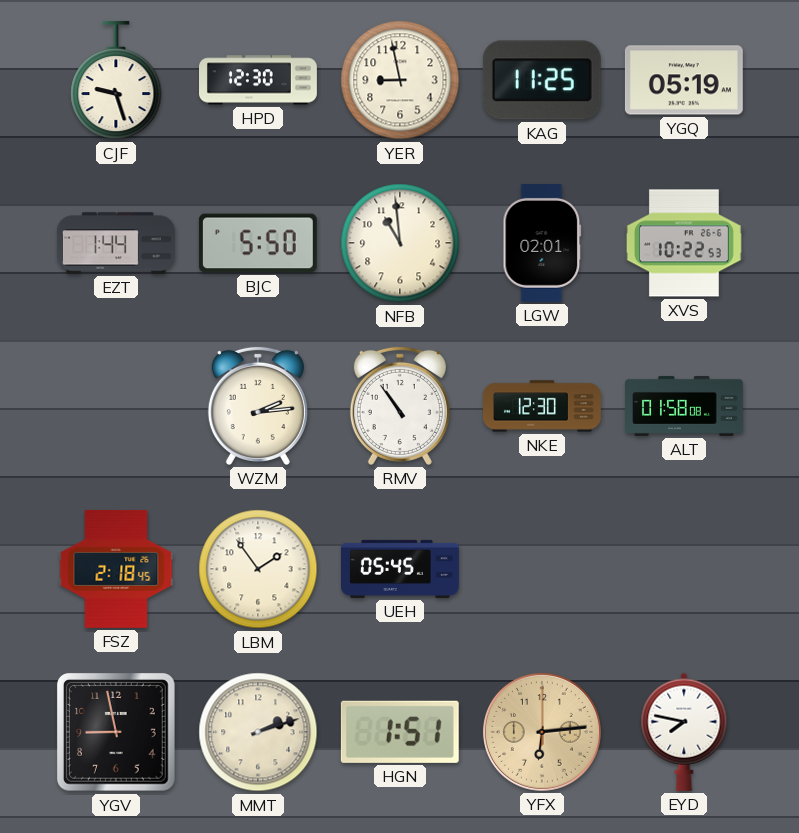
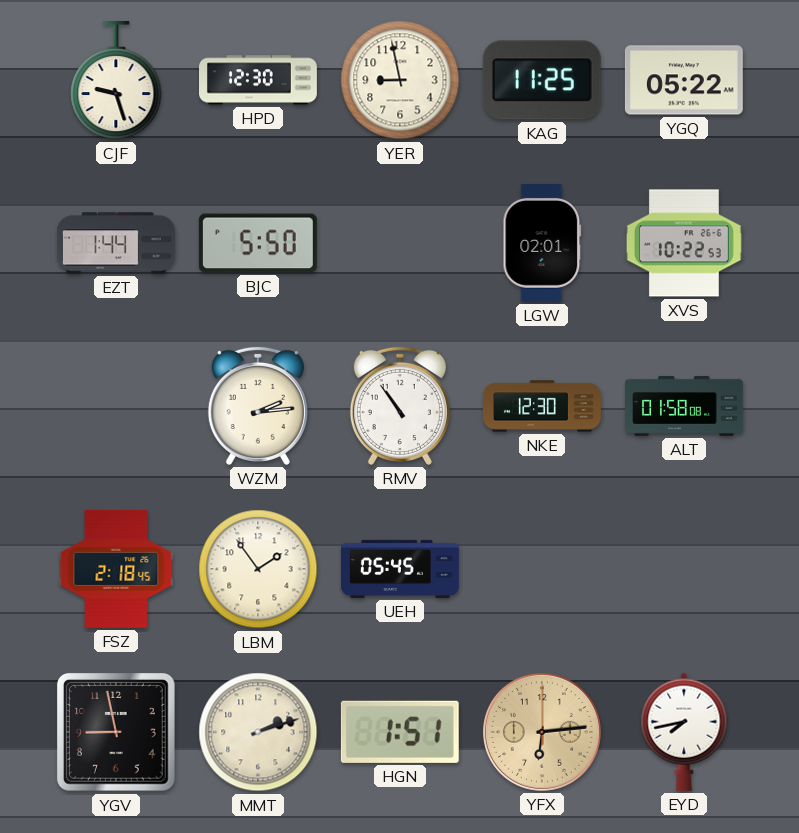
YGQ: 05:19 -> 05:22 (684, 80)
NFB: 10:59 -> none (400, 243)
EYD: 7:47 -> 7:43 (684, 732)
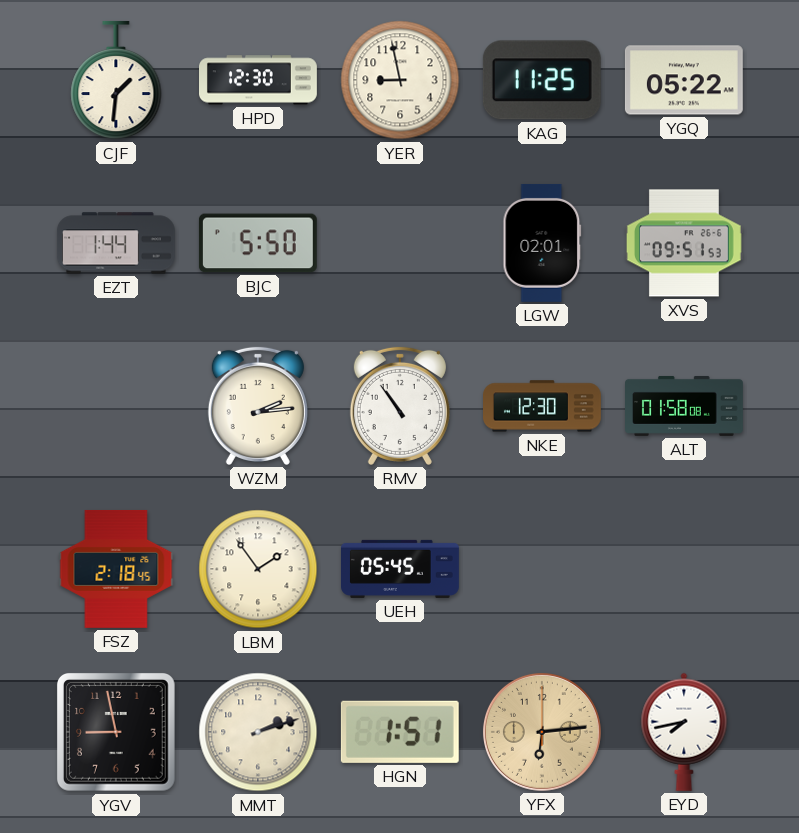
CJF: 9:27 -> 1:31 (116, 80)
XVS: 10:22 -> 09:51 (684, 243)
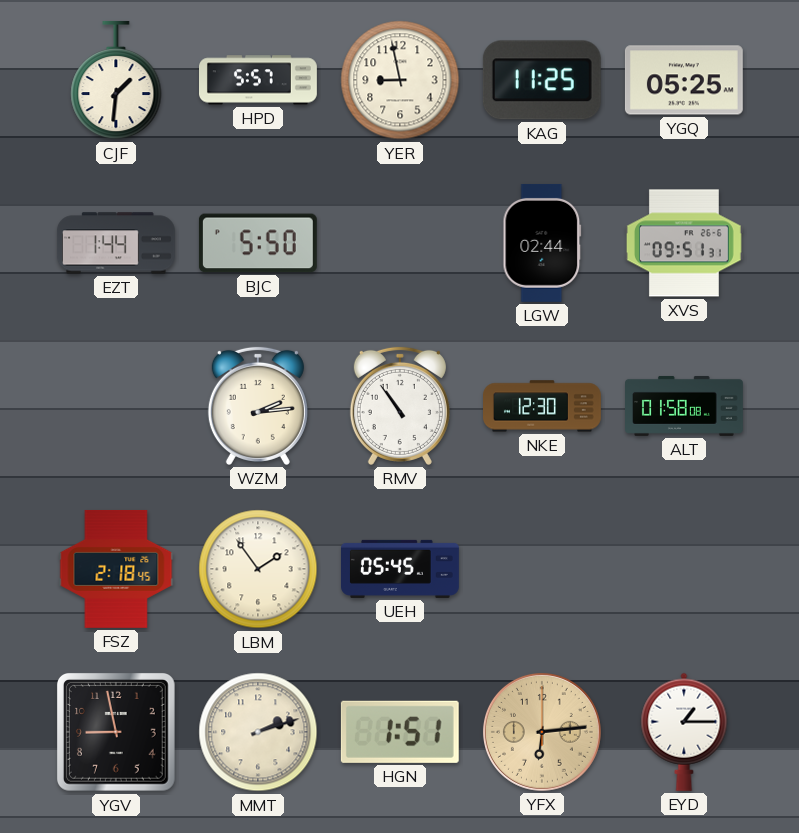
HPD: 12:30 -> 5:57 (259, 80)
YGQ: 05:22 -> 05:25 (684, 80)
LGW: 02:01 -> 02:44 (542, 243)
XVS: 09:51:53 -> 09:51:31 (684, 243)
EYD: 7:43 -> 1:15 (684, 732)
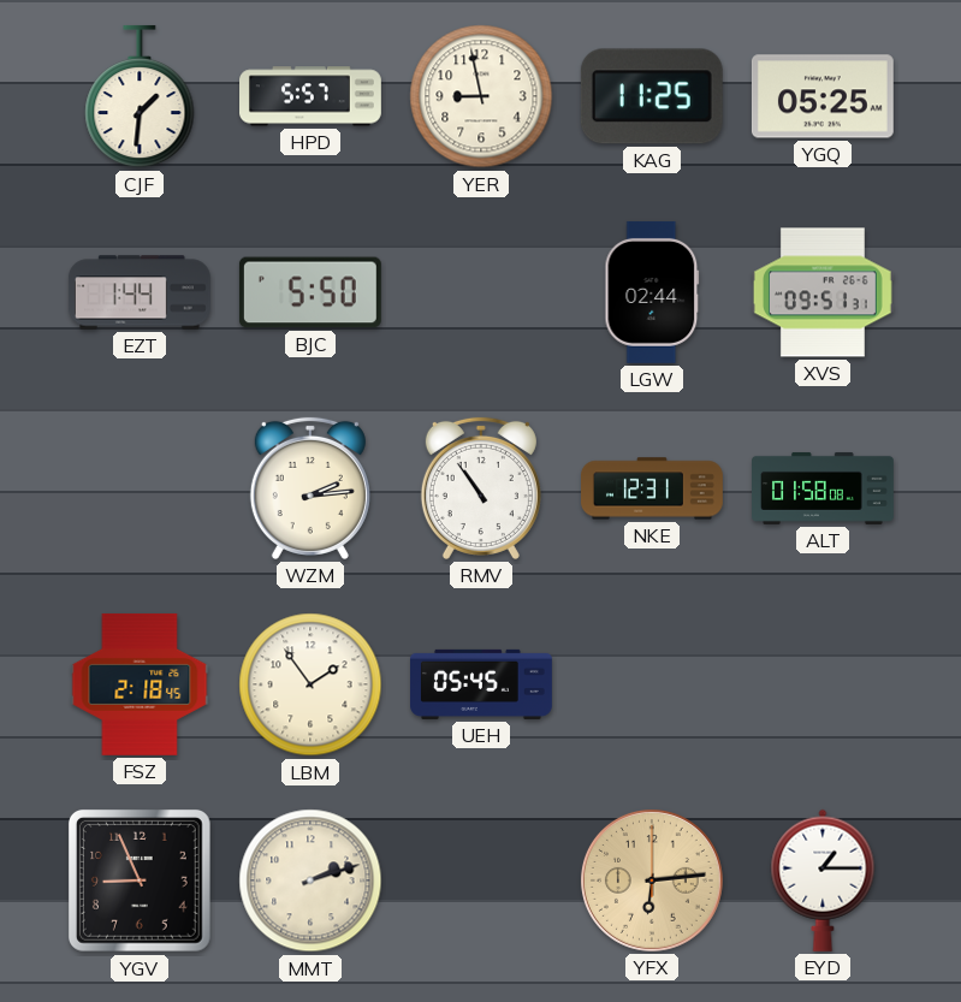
NKE: 12:30 -> 12:31 (653, 488)
YGV: 8:58 -> 8:56 (141, 882)
HGN: 1:51 -> none (400, 732)
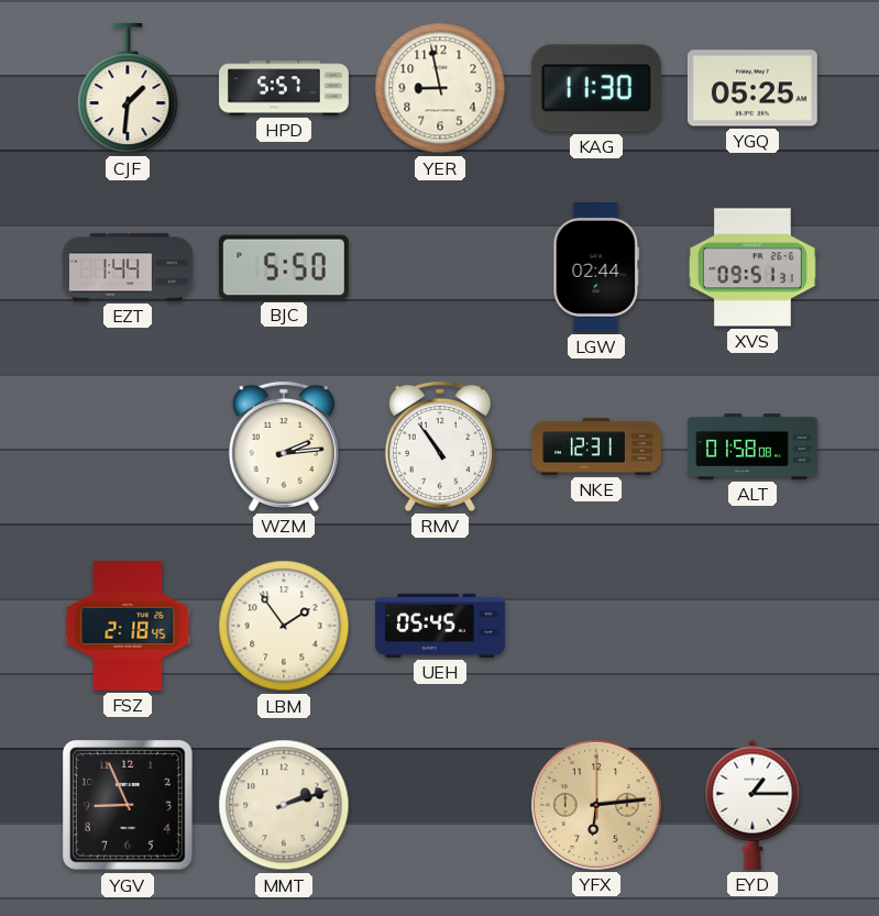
KAG: 11:25 -> 11:30 (596, 88)
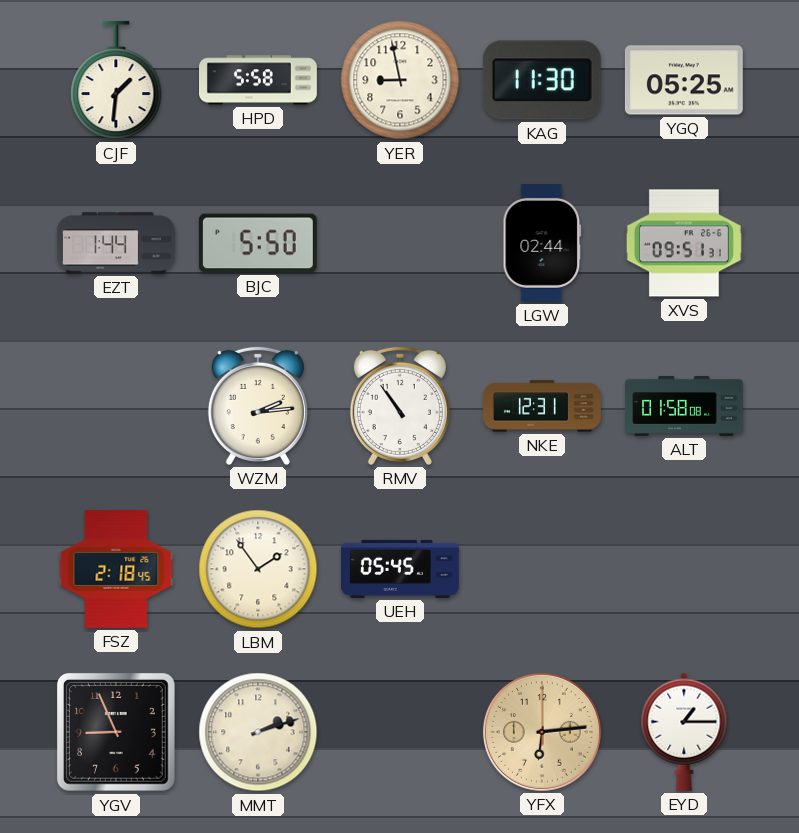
HPD: 5:57 -> 5:58 (259, 80)
